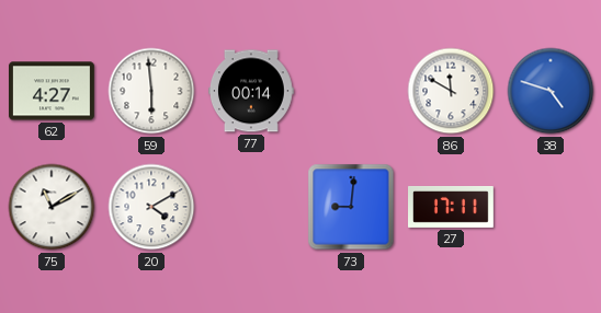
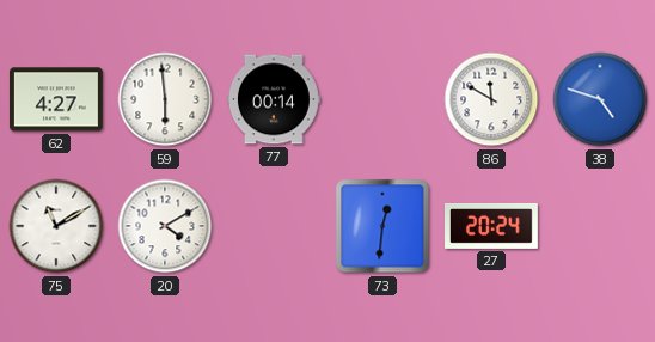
73: 9:01 -> 12:31 (382, 226)
27: 17:11 -> 20:24 (492, 226)
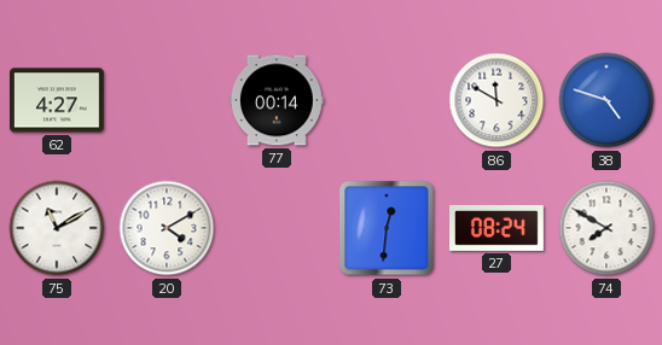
59: 5:59 -> none (165, 99)
27: 20:24 -> 08:24 (498, 228)
74: none -> 7:50 (606, 228)
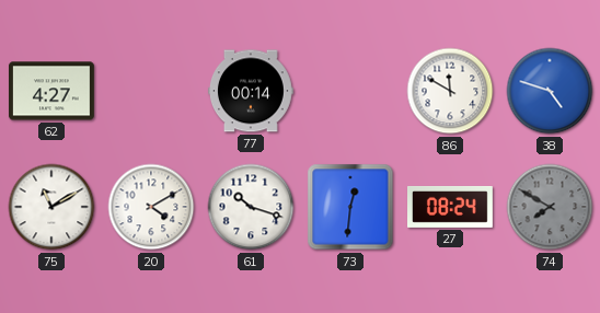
61: none -> 10:18 (251, 207)
74 dial: white -> grey (550, 207)
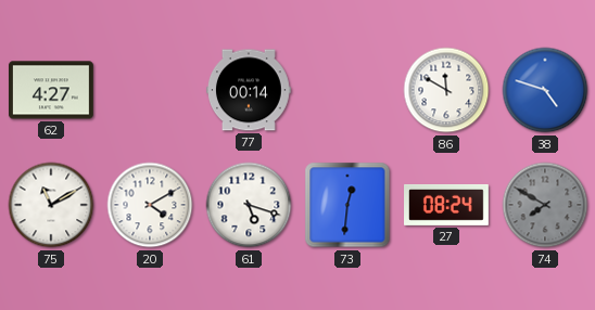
61: 10:18 -> 5:18 (249, 205)
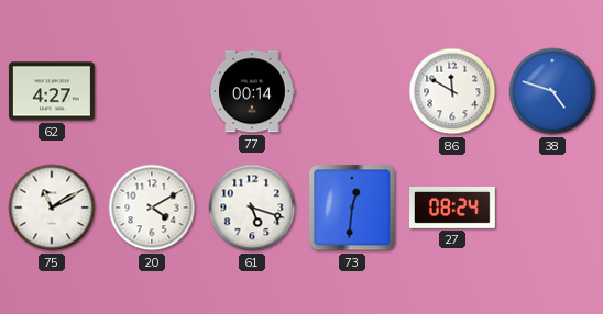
74: 7:50 -> none (545, 205)
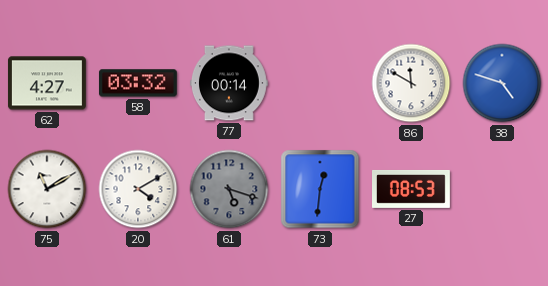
58: none -> 03:32 (138, 83)
61 dial: white -> grey (229, 189)
27: 08:24 -> 08:53 (412, 189)
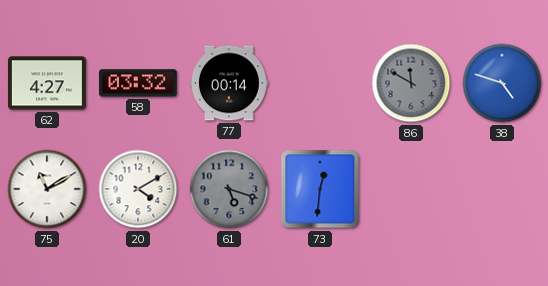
86 dial: white -> grey (411, 83)
27: 08:53 -> none (412, 189)
